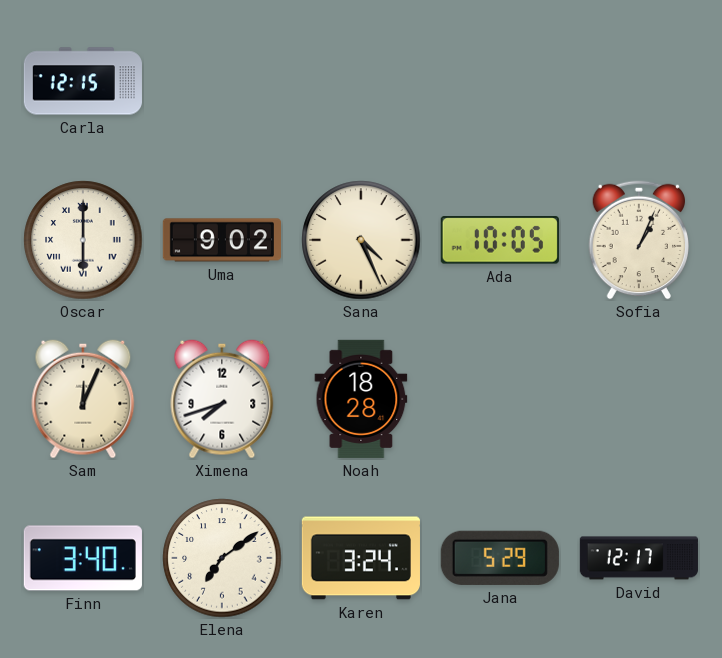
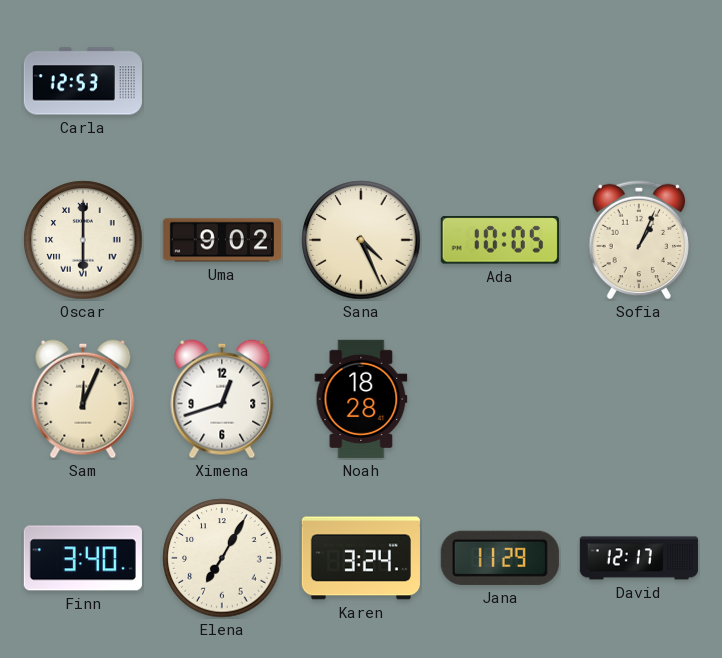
Carla: 12:15 -> 12:53 (83, 81)
Ximena: 7:42 -> 12:42 (222, 399)
Elena: 7:09 -> 7:05 (222, 558)
Jana: 5:29 -> 11:29 (500, 558)
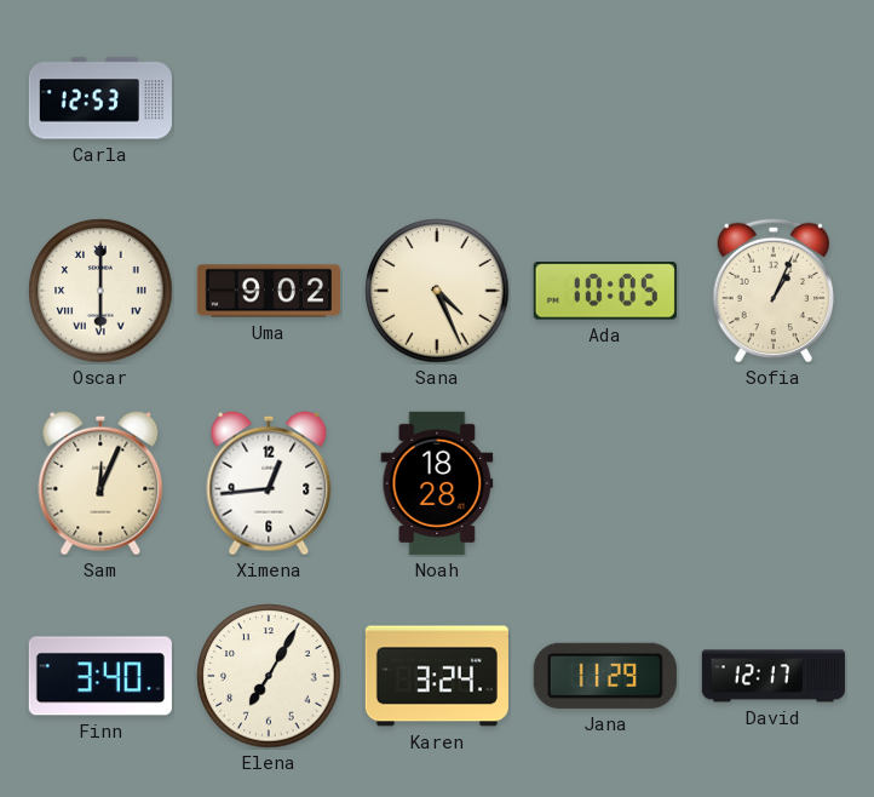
Ximena: 12:42 -> 12:44 (269, 483)
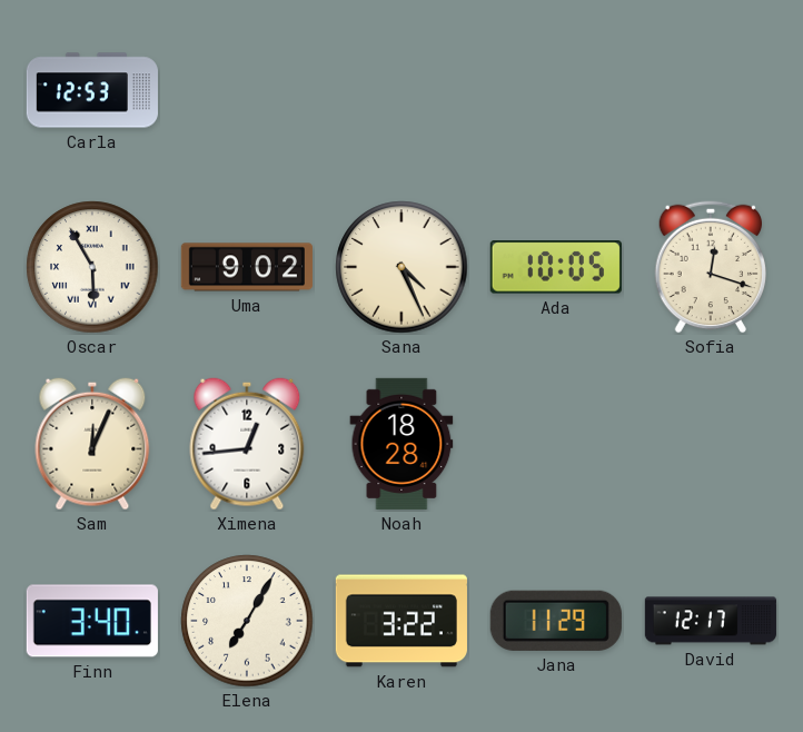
Oscar: 6:00 -> 5:55 (92, 267)
Sofia: 1:04 -> 12:18 (711, 267)
Karen: 3:24 -> 3:22 (401, 621)
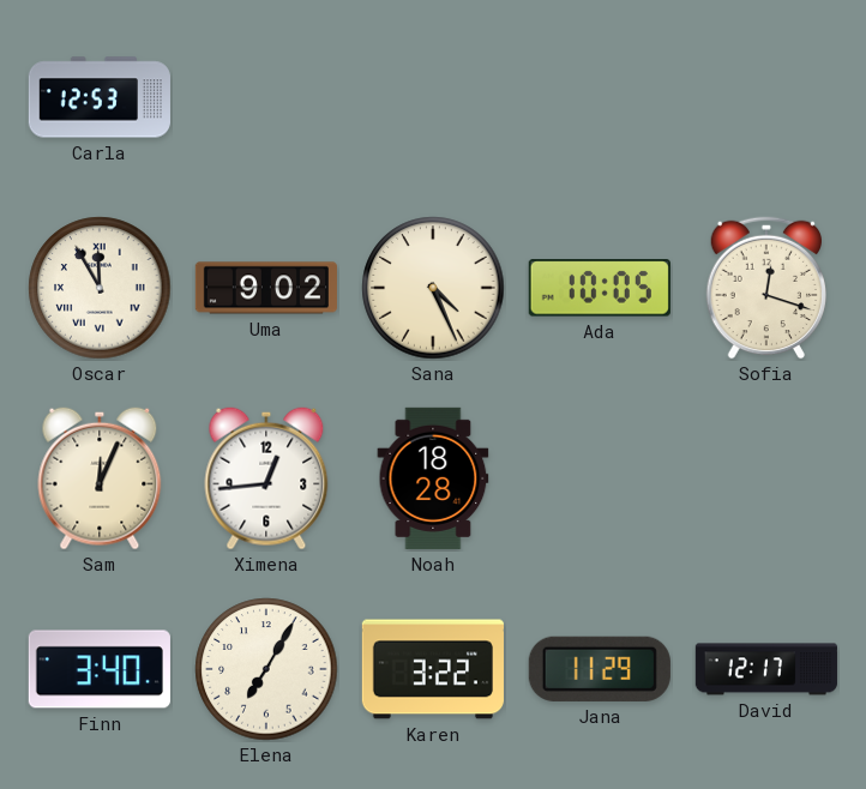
Oscar: 5:55 -> 11:55 (100, 288)
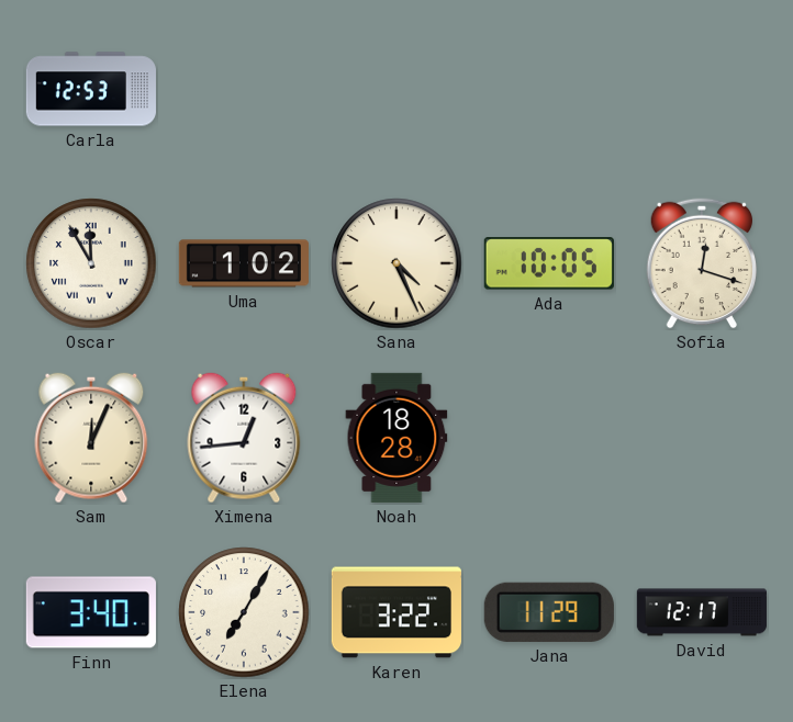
Uma: 9:02 -> 1:02 (244, 263)
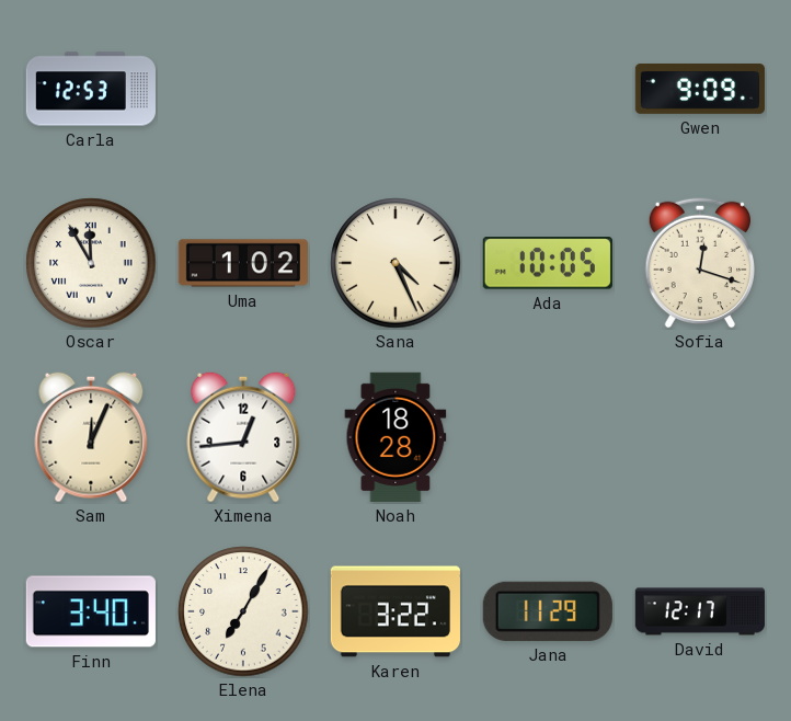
Gwen: none -> 9:09 (700, 89)
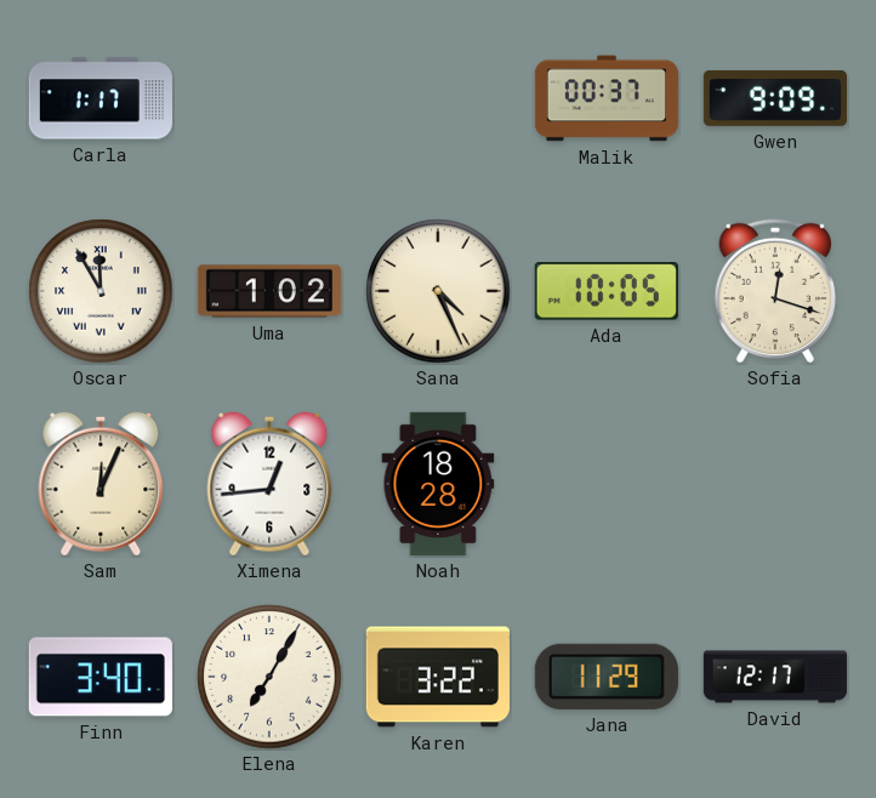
Carla: 12:53 -> 1:17 (101, 98)
Malik: none -> 00:37 (607, 98)
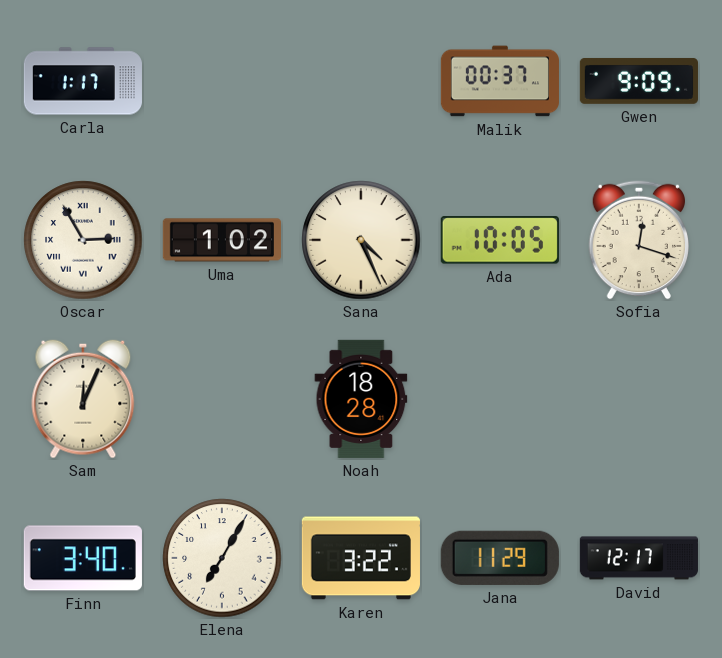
Oscar: 11:55 -> 2:55 (83, 240)
Ximena: 12:44 -> none (269, 484)
